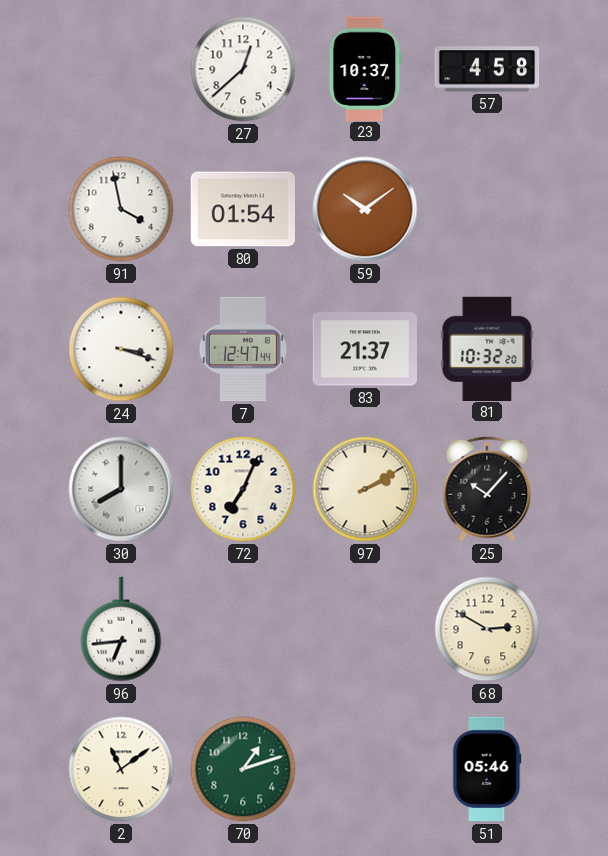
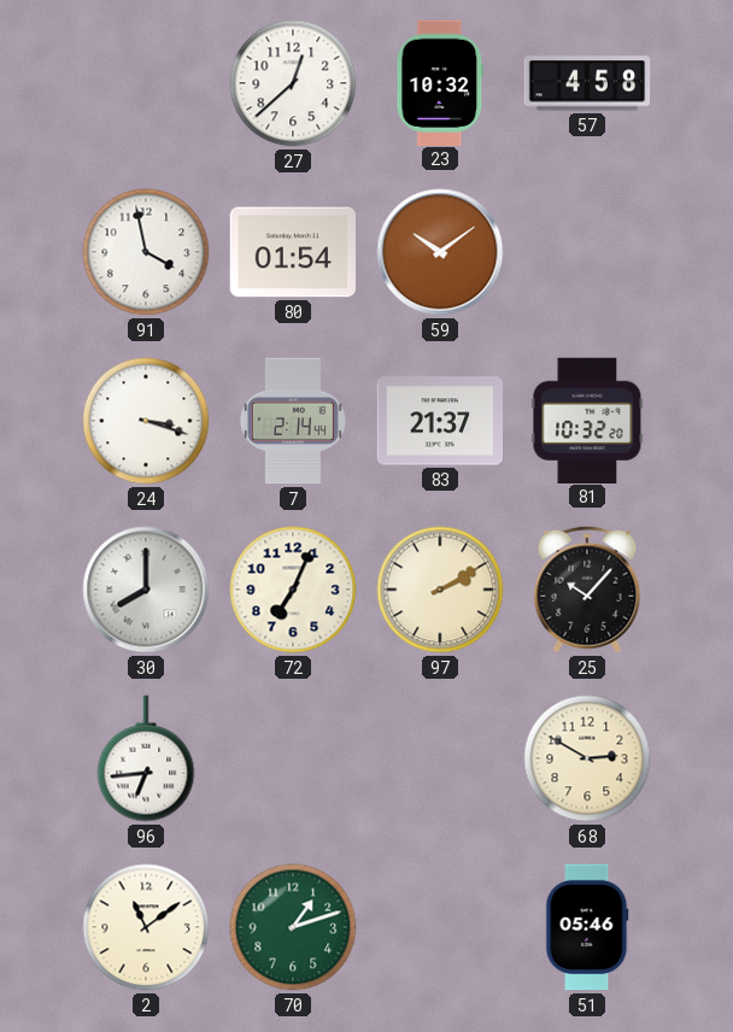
23: 10:37 -> 10:32 (440, 82)
7: 12:47 -> 2:14 (293, 421)
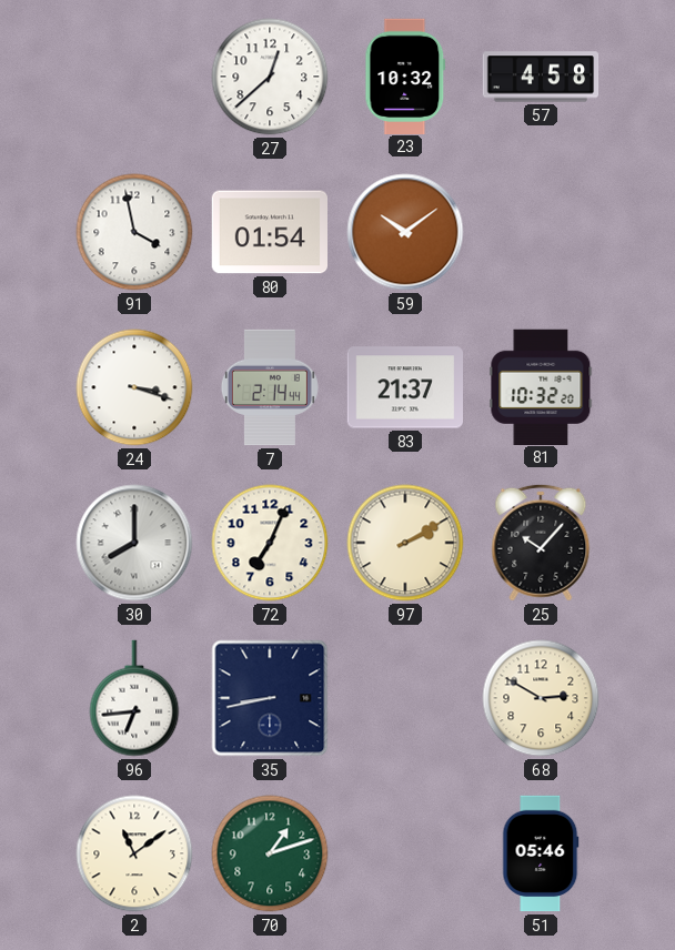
35: none -> 8:43 (270, 698)
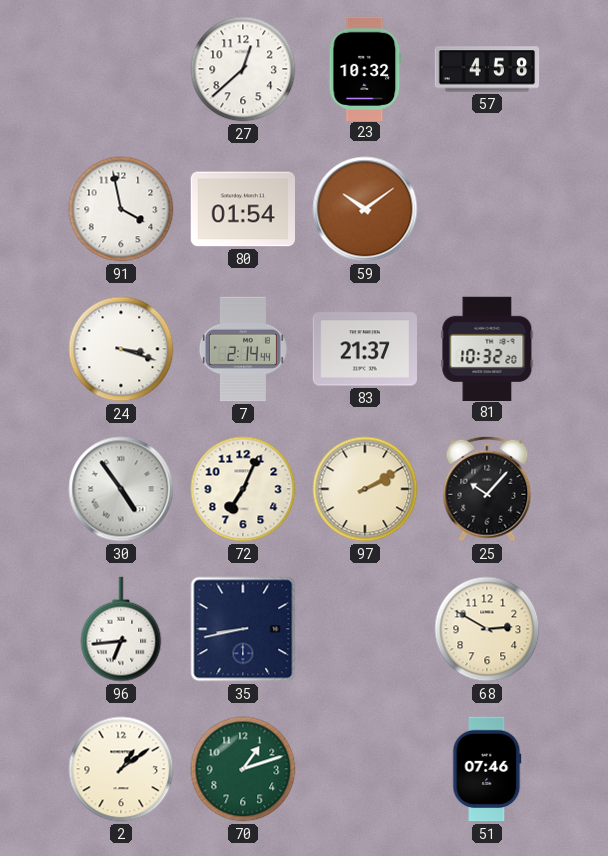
30: 8:00 -> 4:54 (121, 489)
2: 11:09 -> 1:09 (121, 769)
51: 05:46 -> 07:46 (487, 769)
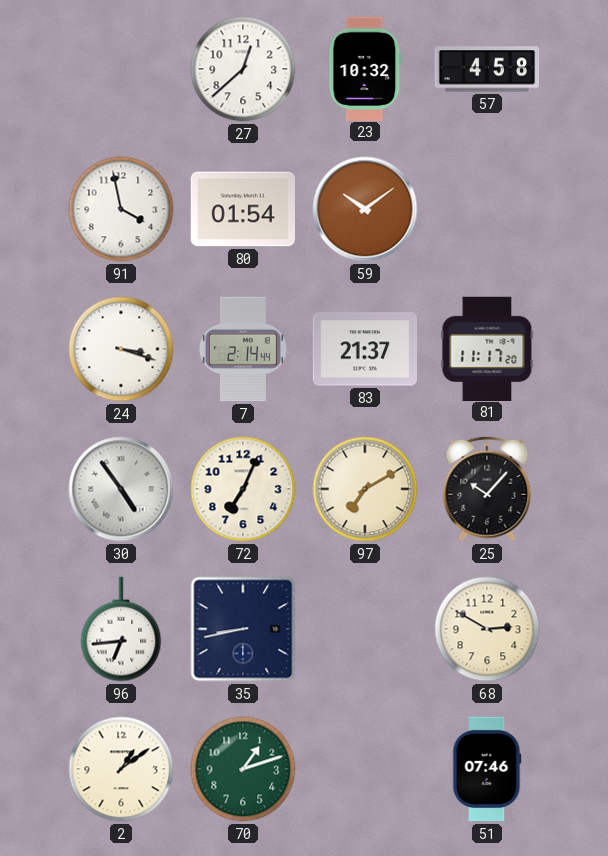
81: 10:32 -> 11:17 (487, 348)
97: 2:10 -> 7:10 (365, 489)
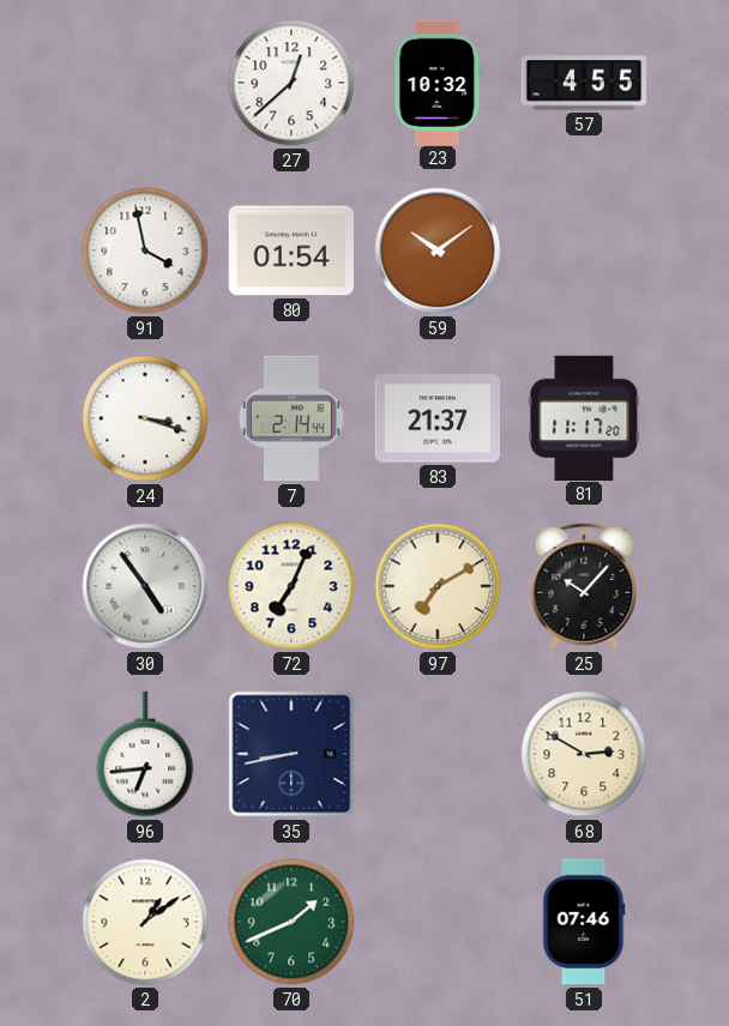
57: 4:58 -> 4:55 (584, 83)
70: 1:12 -> 1:41 (291, 922)
